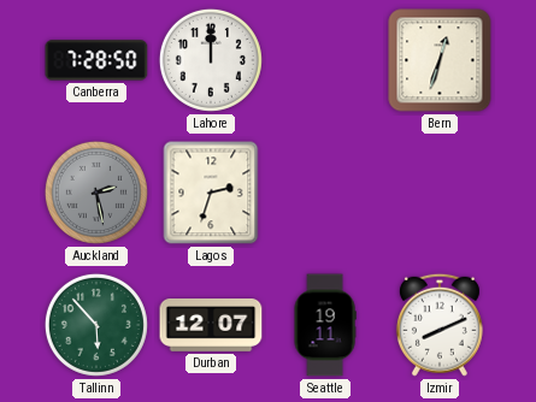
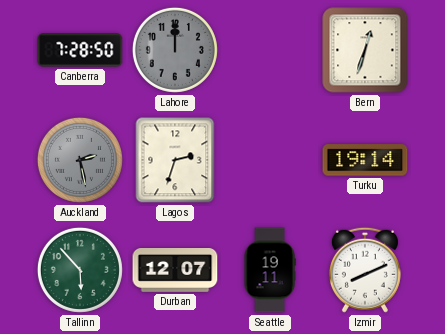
Lahore dial: white -> grey (175, 50)
Turku: none -> 19:14 (365, 160)
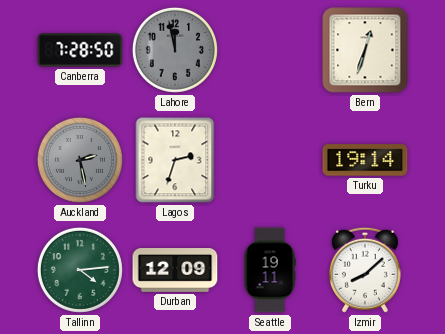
Lahore: 12:00 -> 11:58 (175, 50)
Tallinn: 5:53 -> 4:14 (80, 270)
Durban: 12:07 -> 12:09 (175, 271)
Izmir: 8:11 -> 8:08 (365, 270)
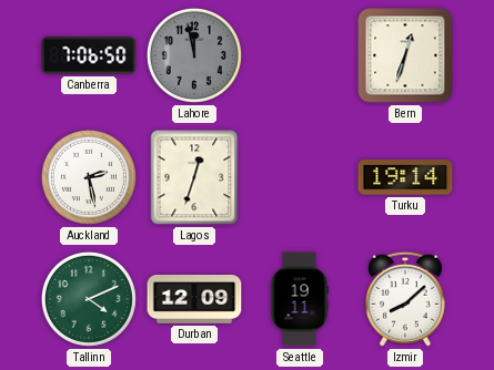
Canberra: 7:28 -> 7:06 (89, 55)
Auckland dial: grey -> white (89, 177)
Lagos: 2:33 -> 12:33 (194, 177)
Tallinn: 4:14 -> 4:11 (89, 299)
